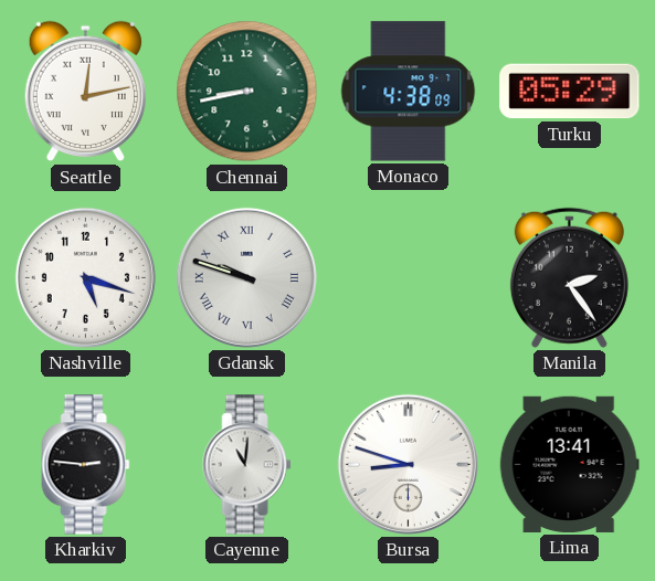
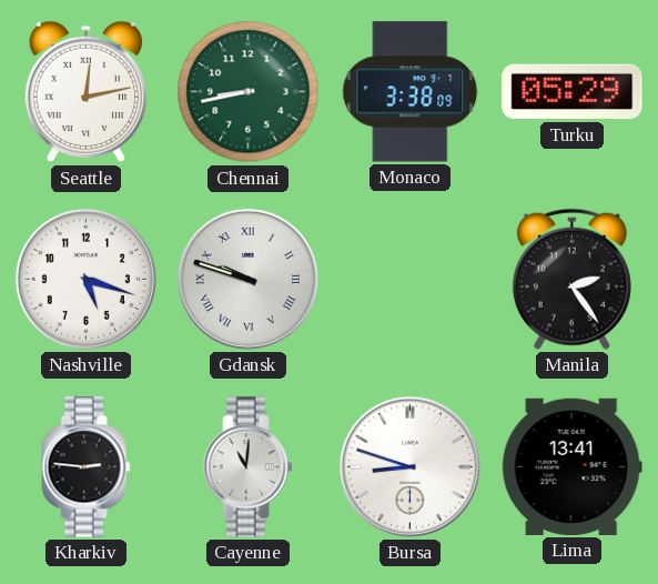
Monaco: 4:38 -> 3:38 (411, 92)
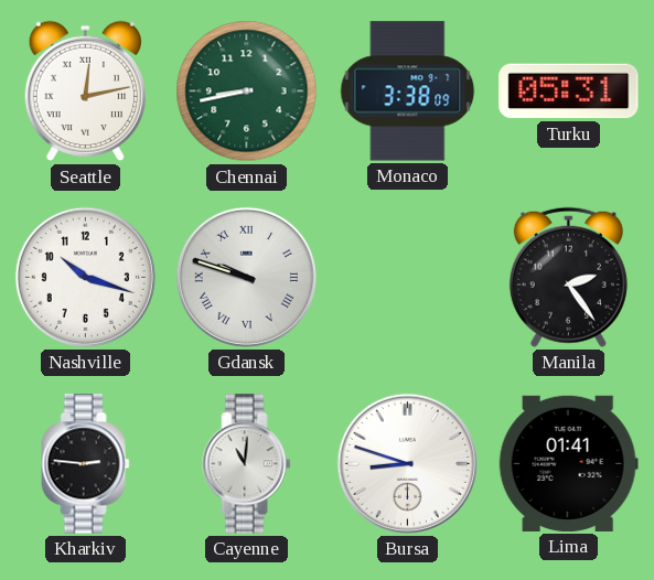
Turku: 05:29 -> 05:31 (569, 92)
Nashville: 5:18 -> 10:18 (85, 277)
Lima: 13:41 -> 01:41 (568, 463)
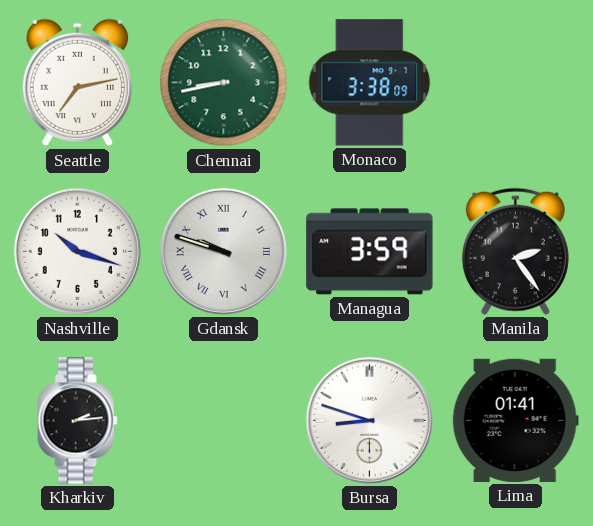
Seattle: 12:13 -> 7:13 (77, 83)
Turku: 05:31 -> none (569, 92)
Managua: none -> 3:59 (370, 252)
Kharkiv: 2:46 -> 2:14 (78, 421)
Cayenne: 11:01 -> none (247, 464)
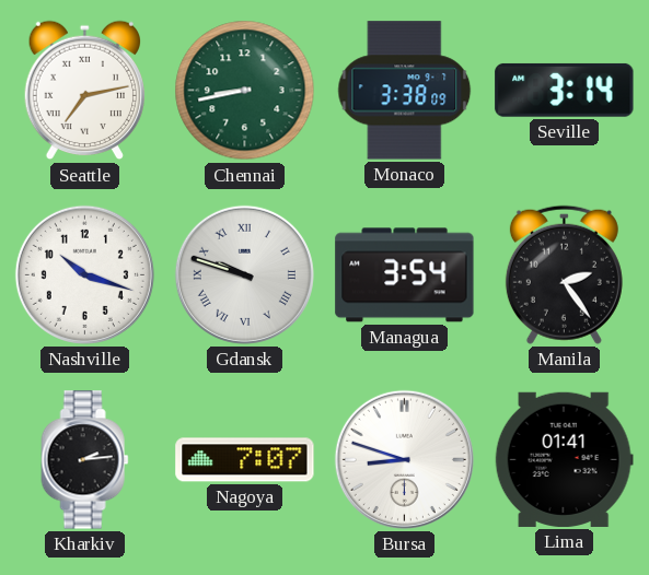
Seville: none -> 3:14 (565, 90)
Managua: 3:59 -> 3:54 (405, 275)
Nagoya: none -> 7:07 (245, 460)
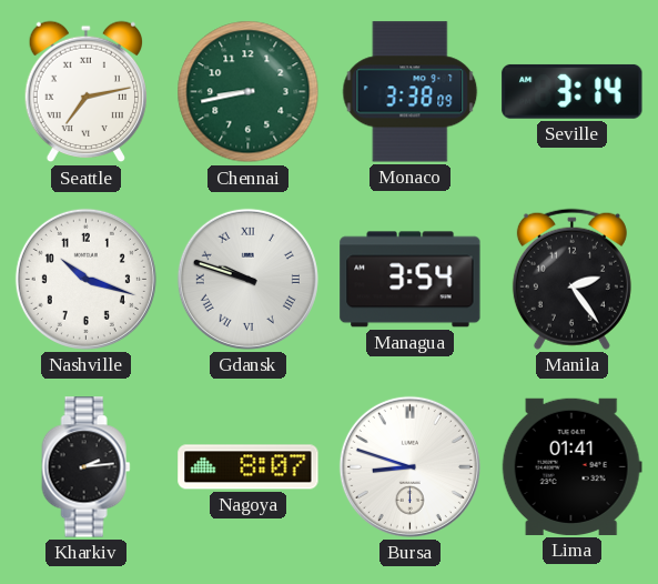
Nagoya: 7:07 -> 8:07 (249, 467)
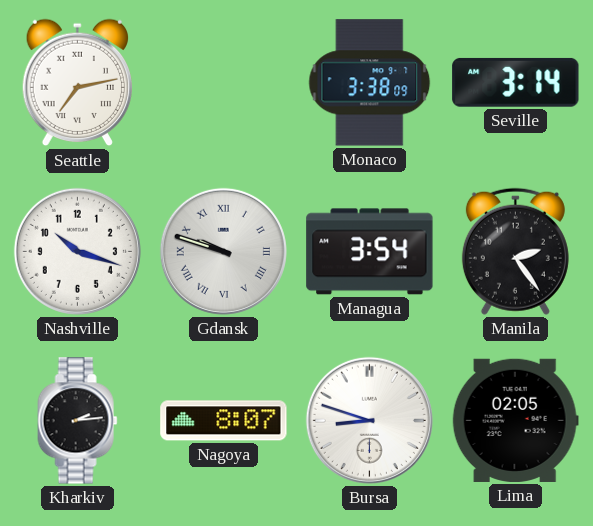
Chennai: 8:43 -> none (249, 92)
Lima: 01:41 -> 02:05 (515, 420)
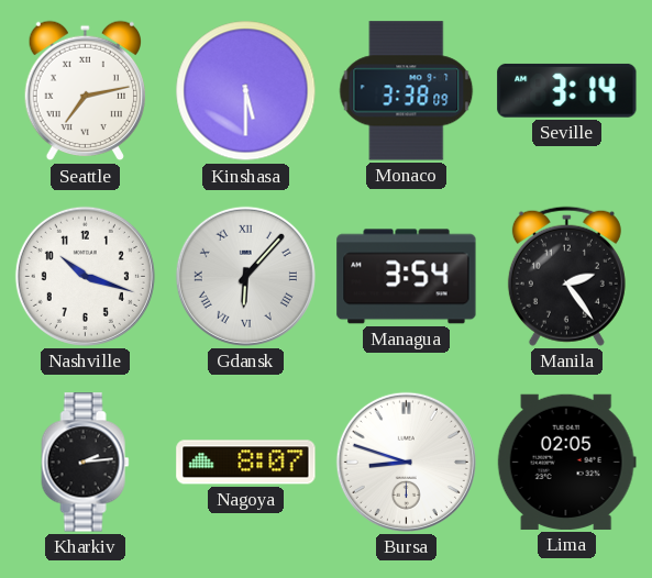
Kinshasa: none -> 5:30 (246, 91)
Gdansk: 9:48 -> 6:07 (245, 276)
